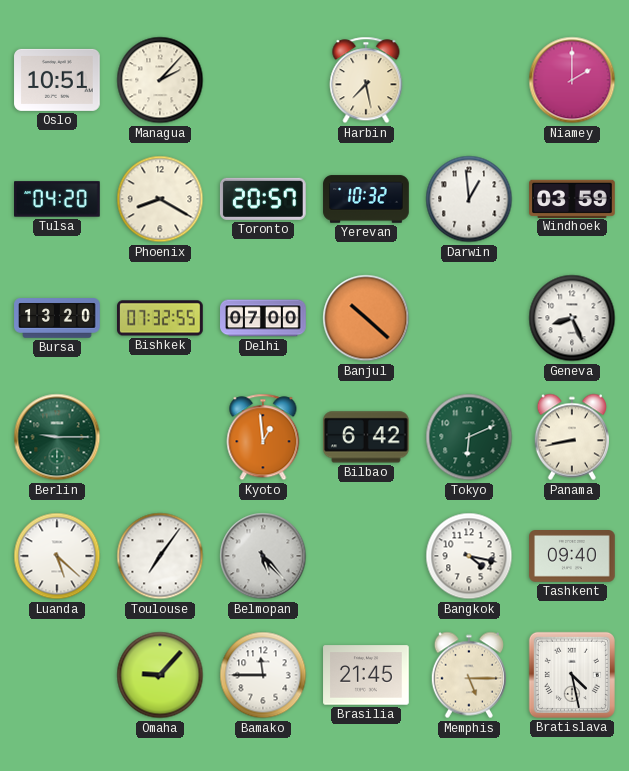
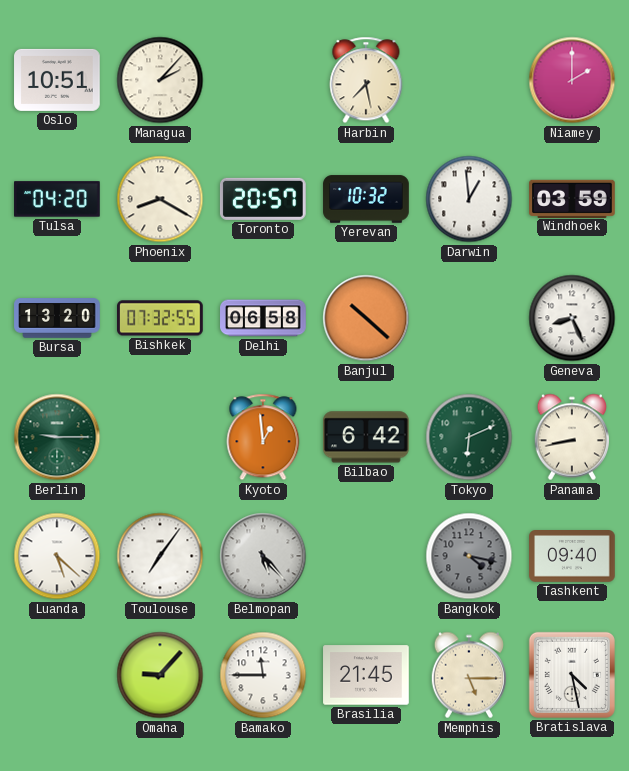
Delhi: 07:00 -> 06:58 (263, 318)
Bangkok dial: white -> grey (469, 556)
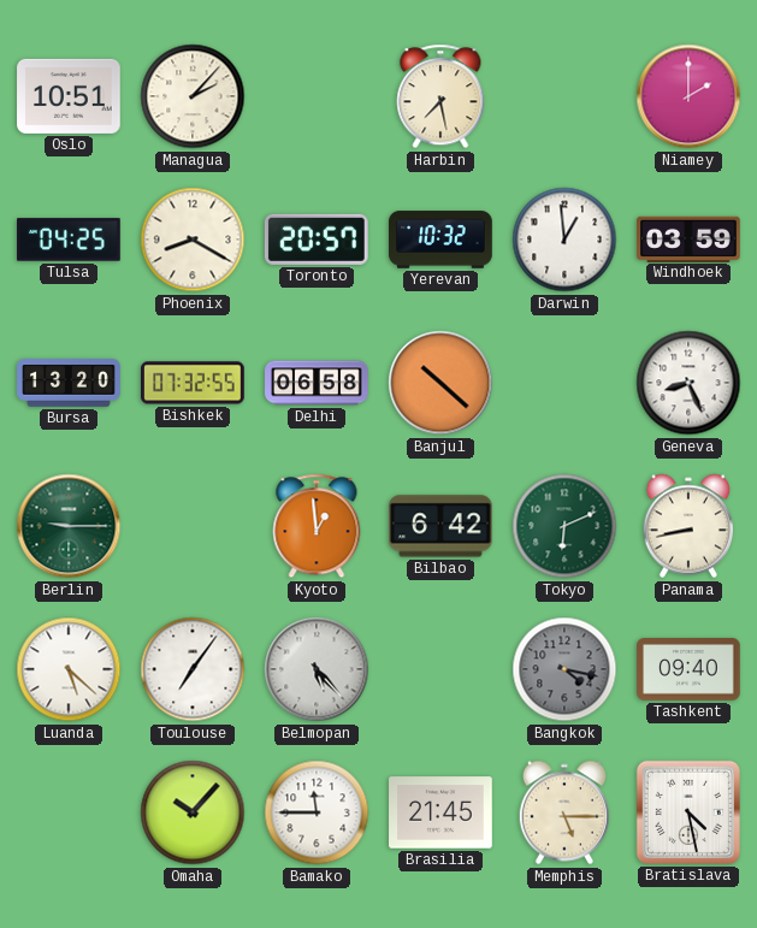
Tulsa: 04:20 -> 04:25 (69, 240)
Omaha: 9:07 -> 10:07 (193, 812)
